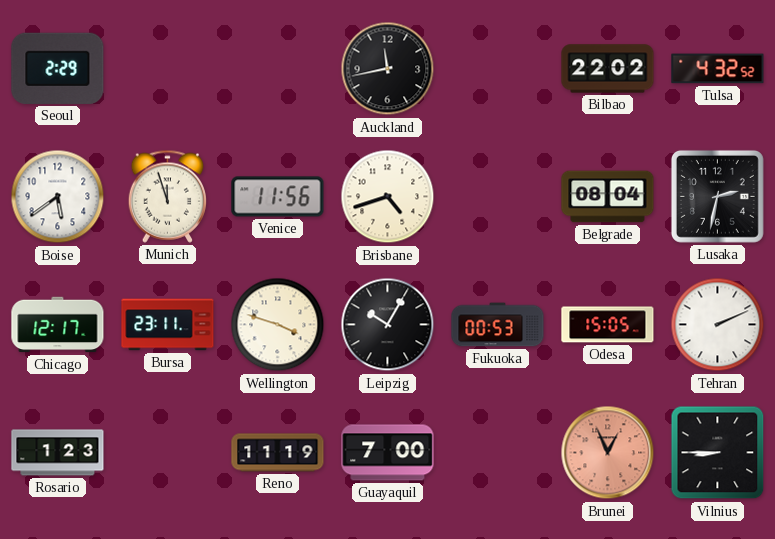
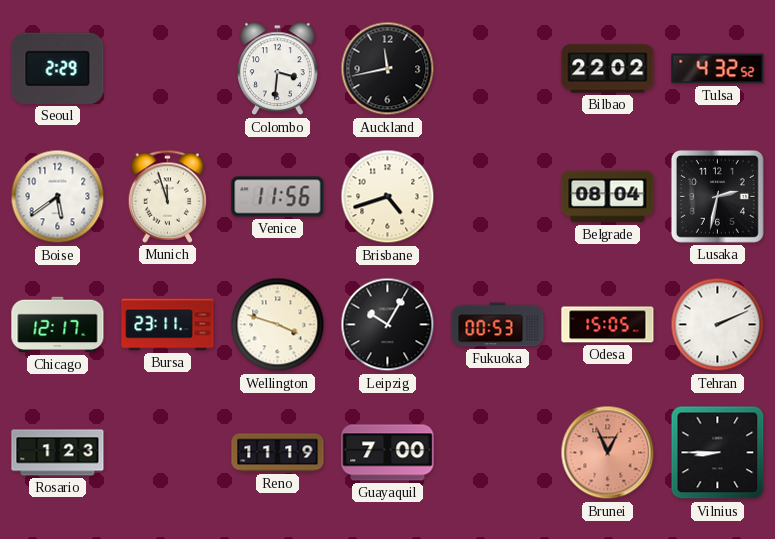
Colombo: none -> 3:31 (278, 69)
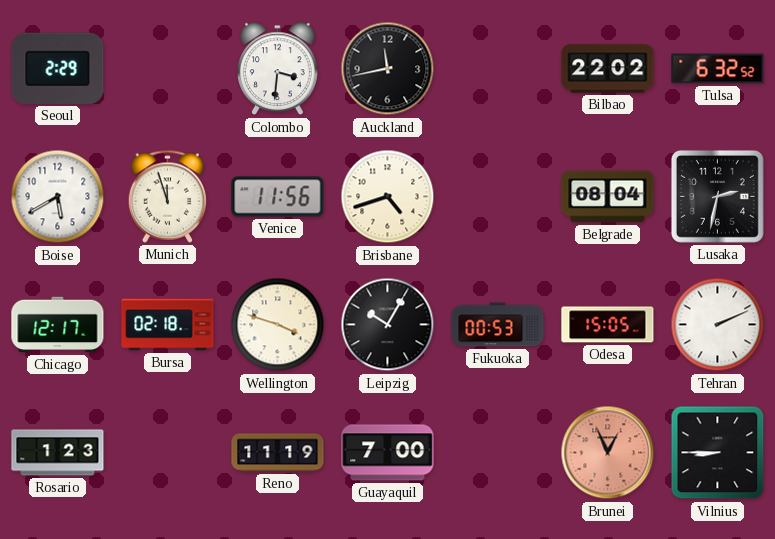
Tulsa: 4:32 -> 6:32 (718, 69)
Boise: 5:39 -> 5:40 (58, 197)
Bursa: 23:11 -> 02:18 (168, 325)
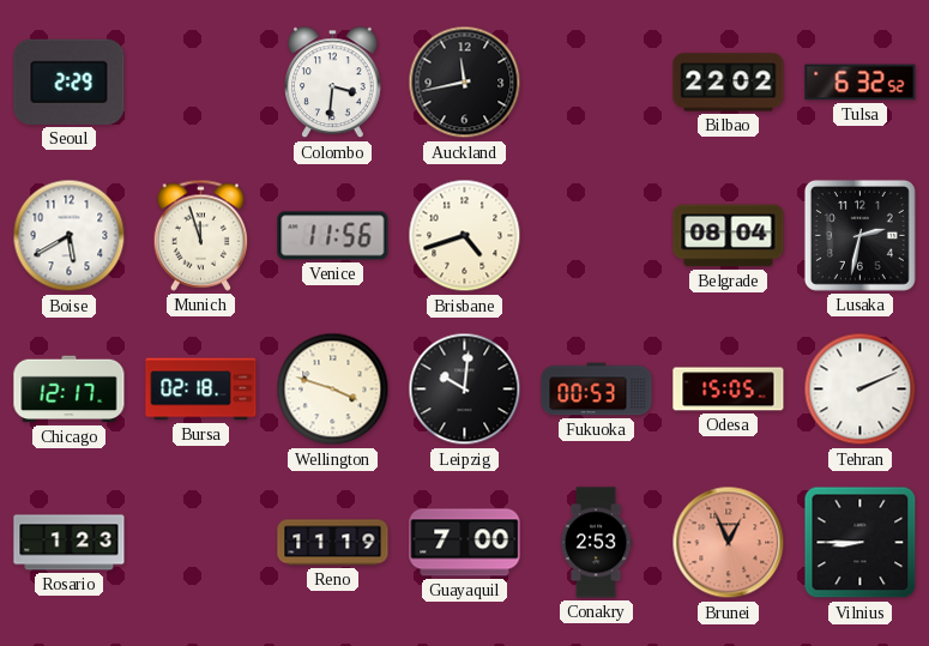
Leipzig: 10:05 -> 10:01 (465, 390)
Conakry: none -> 2:53 (596, 543)
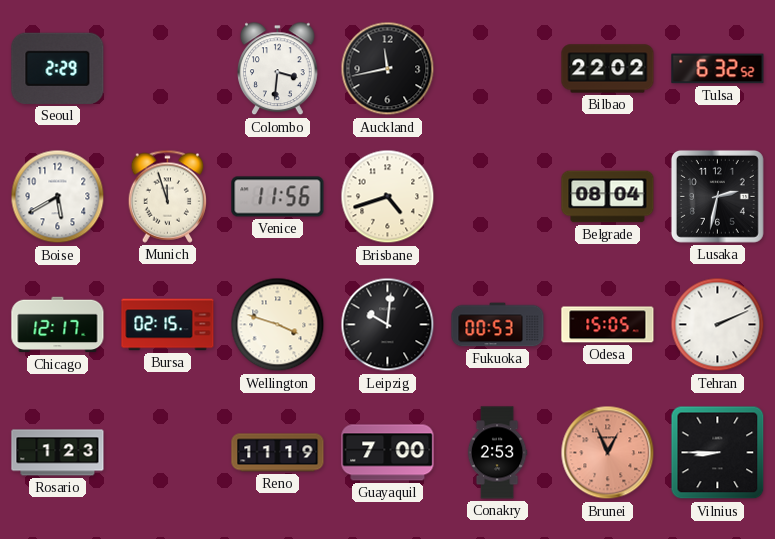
Bursa: 02:18 -> 02:15 (168, 325)
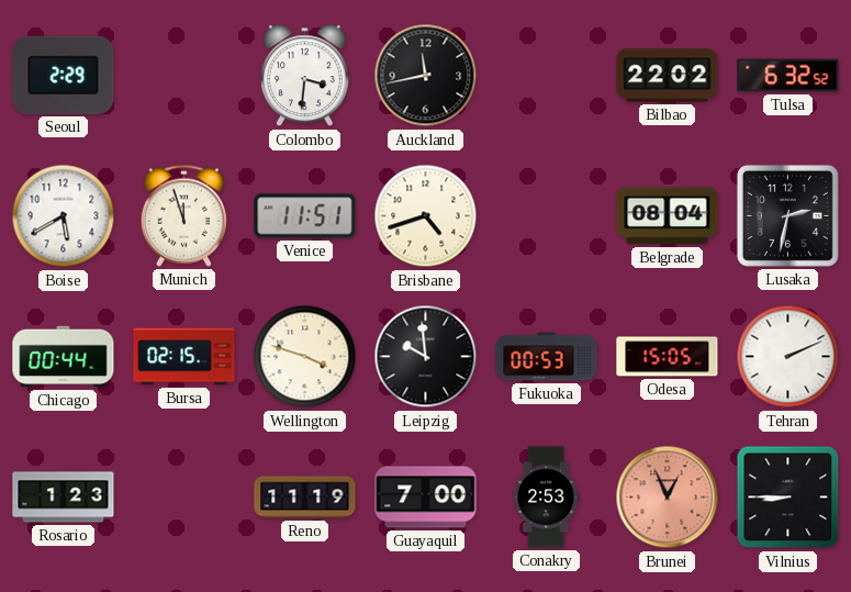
Venice: 11:56 -> 11:51 (305, 216)
Chicago: 12:17 -> 00:44 (64, 357)
Leipzig: 10:01 -> 9:59 (426, 357)
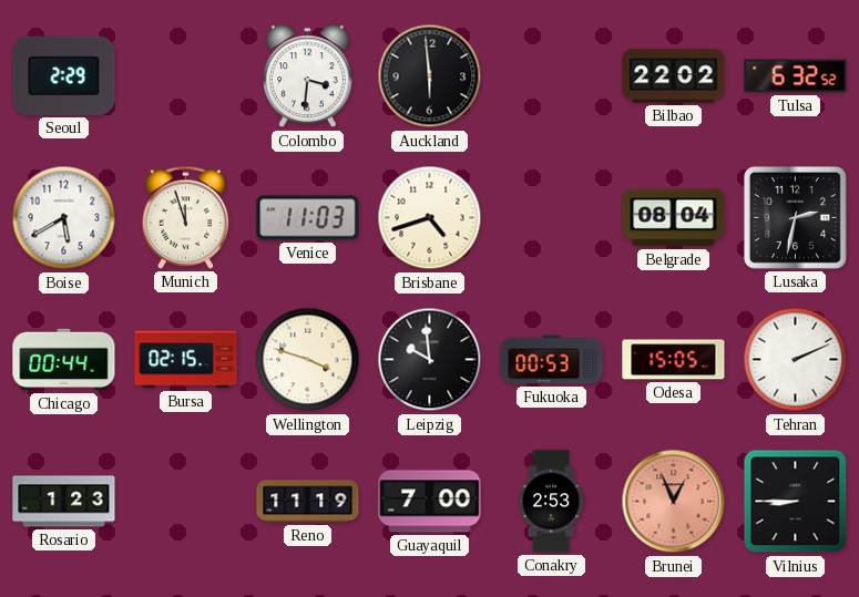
Auckland: 11:43 -> 5:59 (430, 76)
Venice: 11:51 -> 11:03 (308, 218)
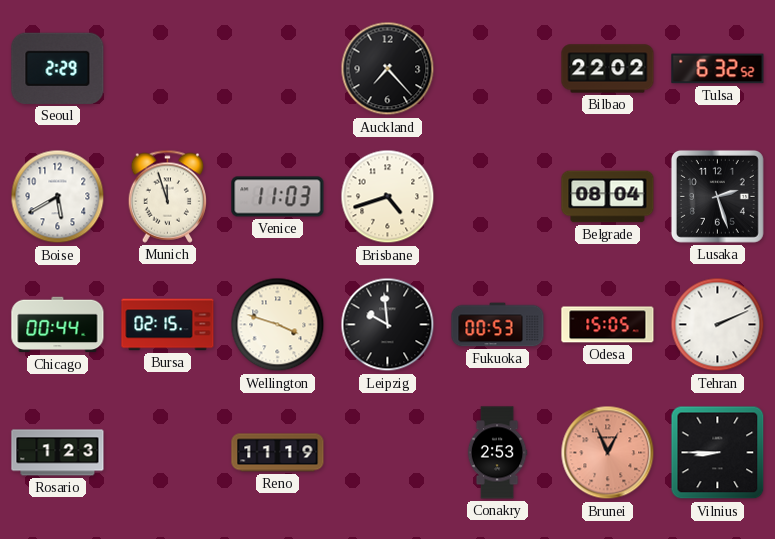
Colombo: 3:31 -> none (308, 76)
Auckland: 5:59 -> 7:23 (388, 69)
Lusaka: 2:32 -> 2:27 (717, 196)
Guayaquil: 7:00 -> none (430, 502)
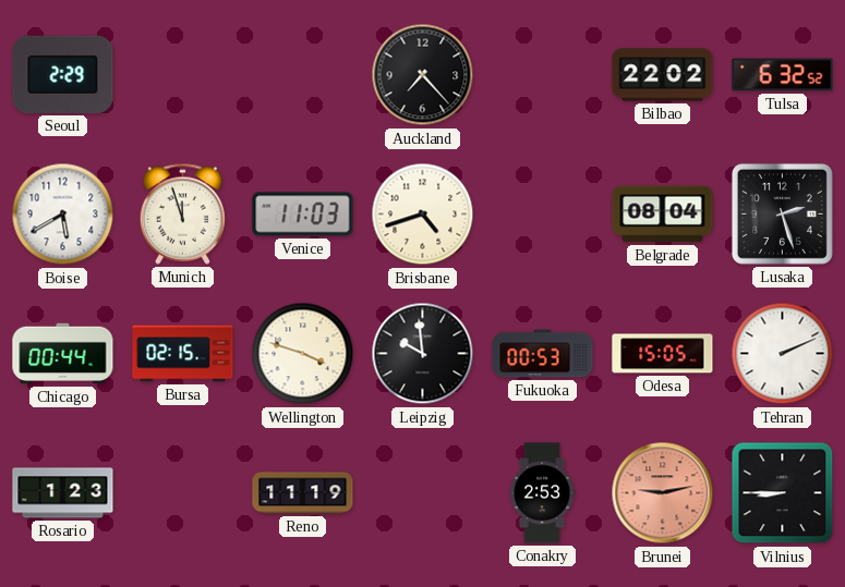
Brunei: 12:56 -> 9:13 (663, 493)
